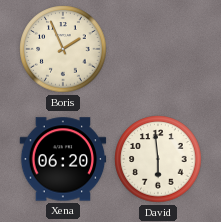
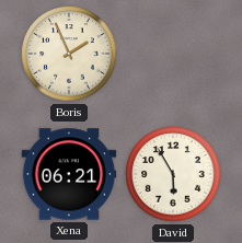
Xena: 06:20 -> 06:21 (69, 174)
David: 5:59 -> 5:55 (173, 174)
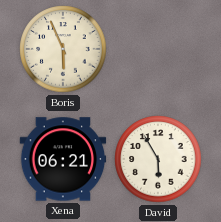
Boris: 1:56 -> 5:56 (63, 49)
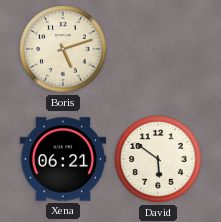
Boris: 5:56 -> 5:12 (63, 49)
David: 5:55 -> 5:51 (158, 159)
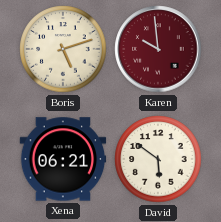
Karen: none -> 9:59 (158, 49)
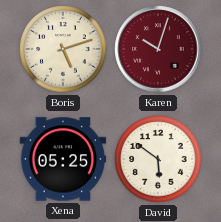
Karen: 9:59 -> 10:03 (158, 49)
Xena: 06:21 -> 05:25 (63, 159)
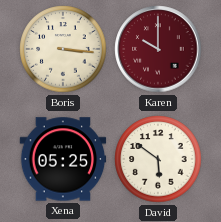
Boris: 5:12 -> 3:16 (63, 49)
Karen: 10:03 -> 10:00 (158, 49)
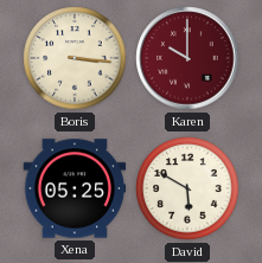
David: 5:51 -> 5:50 (187, 188)
